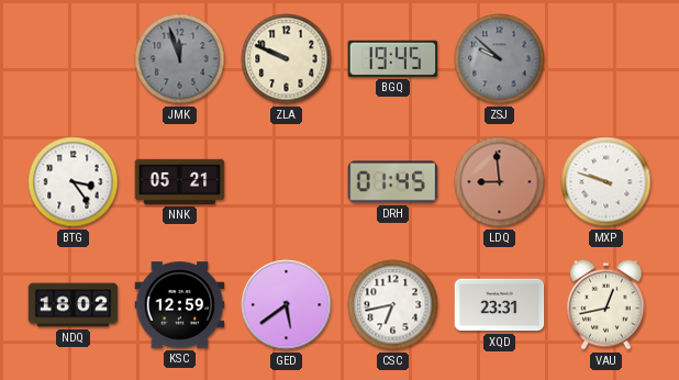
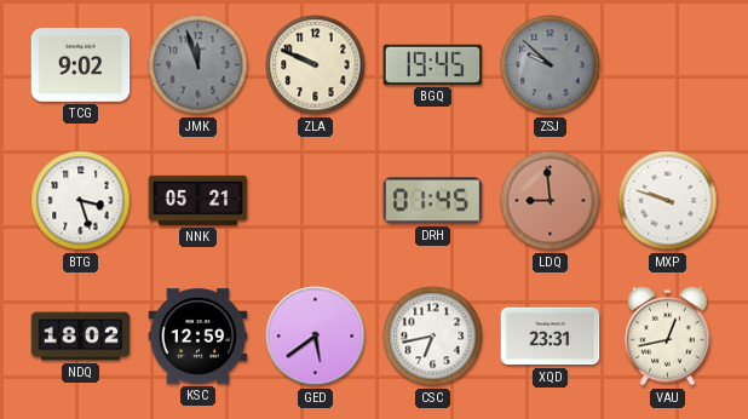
TCG: none -> 9:02 (81, 64)
BTG: 3:24 -> 3:27 (81, 201)
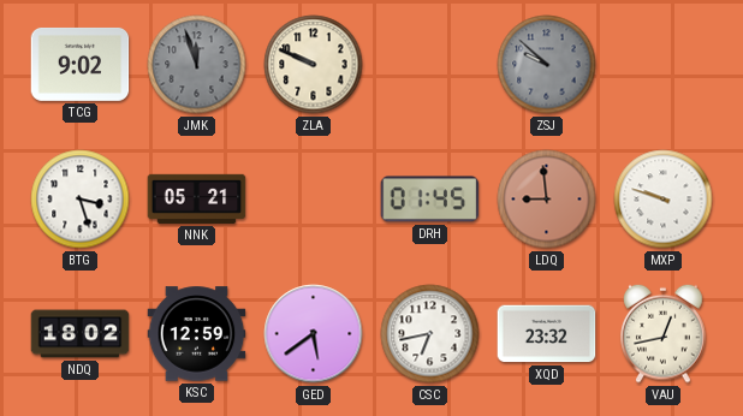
BGQ: 19:45 -> none (433, 64)
XQD: 23:31 -> 23:32 (547, 334)
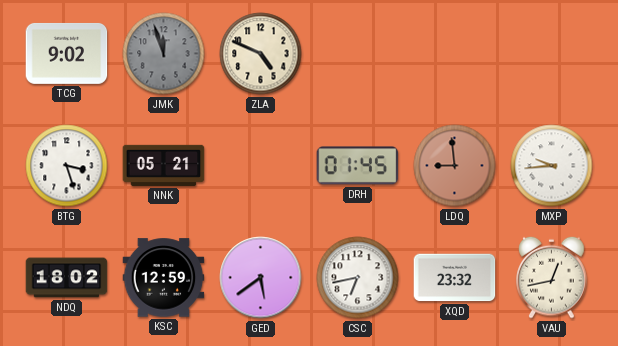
ZLA: 9:49 -> 4:49 (261, 54)
ZSJ: 9:52 -> none (547, 65)
MXP: 9:48 -> 9:44 (552, 166)
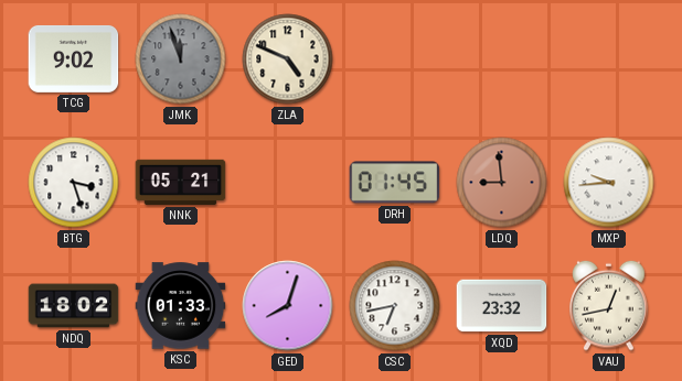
KSC: 12:59 -> 01:33 (181, 306)
GED: 5:39 -> 8:03 (288, 306)
